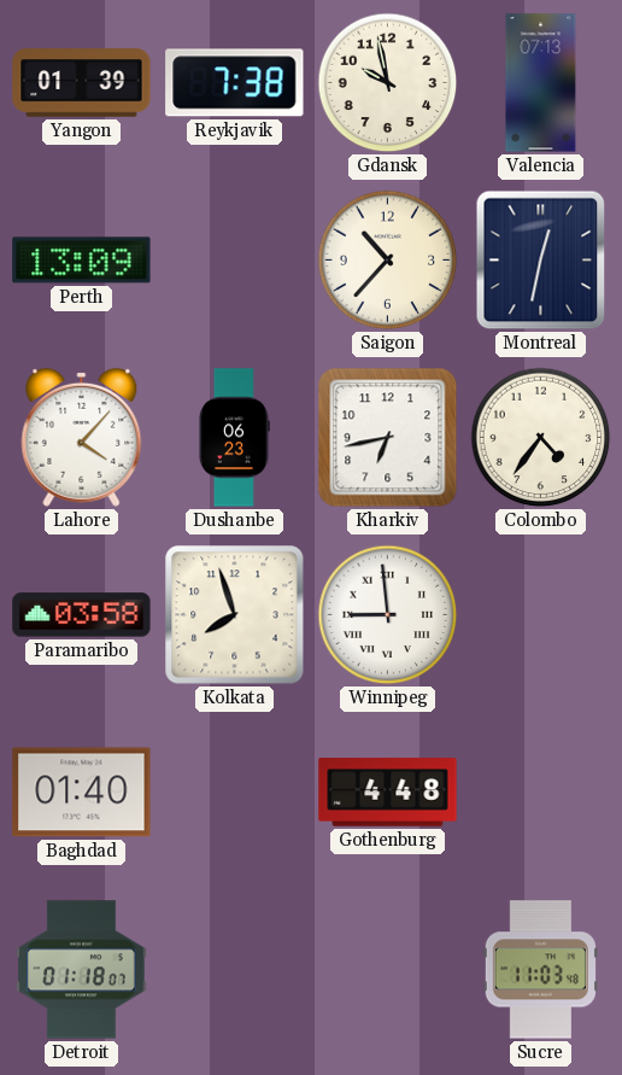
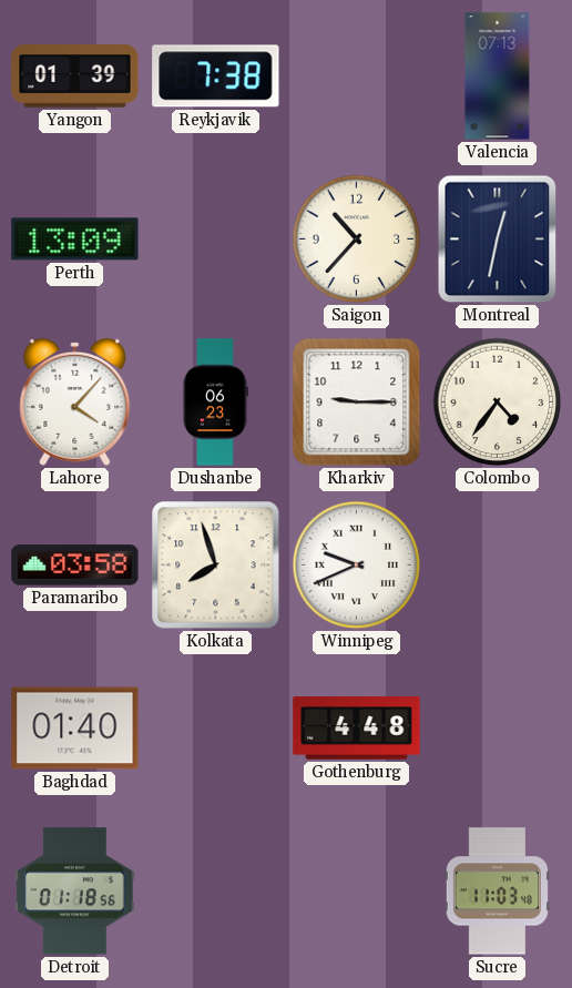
Gdansk: 9:58 -> none (388, 83)
Kharkiv: 6:43 -> 9:15 (357, 403)
Winnipeg: 8:59 -> 9:41 (357, 566)
Detroit: 01:18:07 -> 01:18:56 (75, 892)
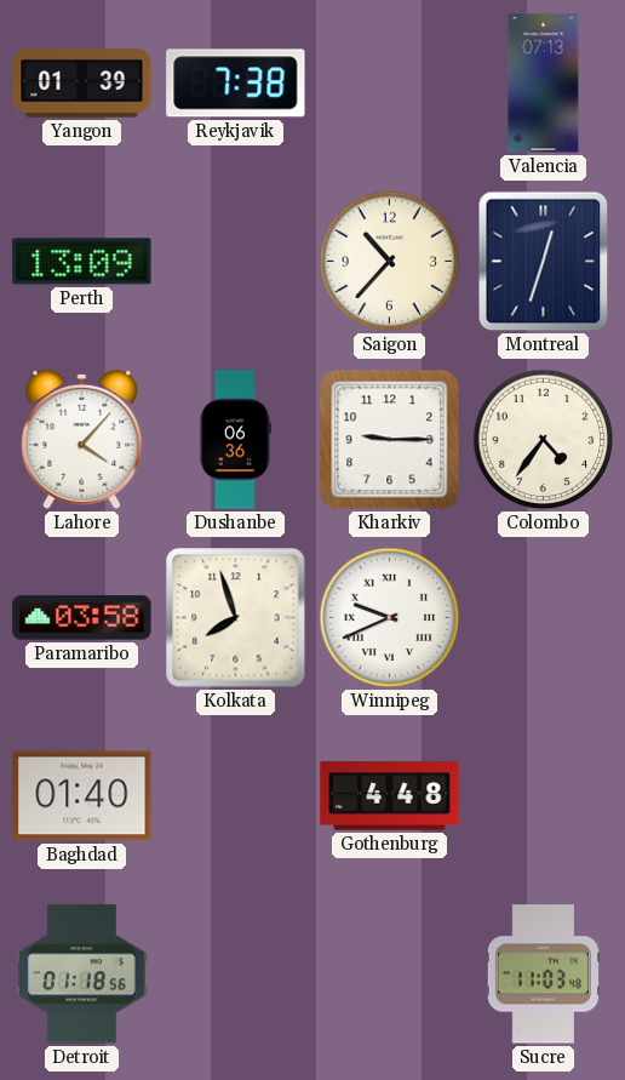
Montreal: 12:32 -> 12:33 (544, 262)
Dushanbe: 06:23 -> 06:36 (235, 440)
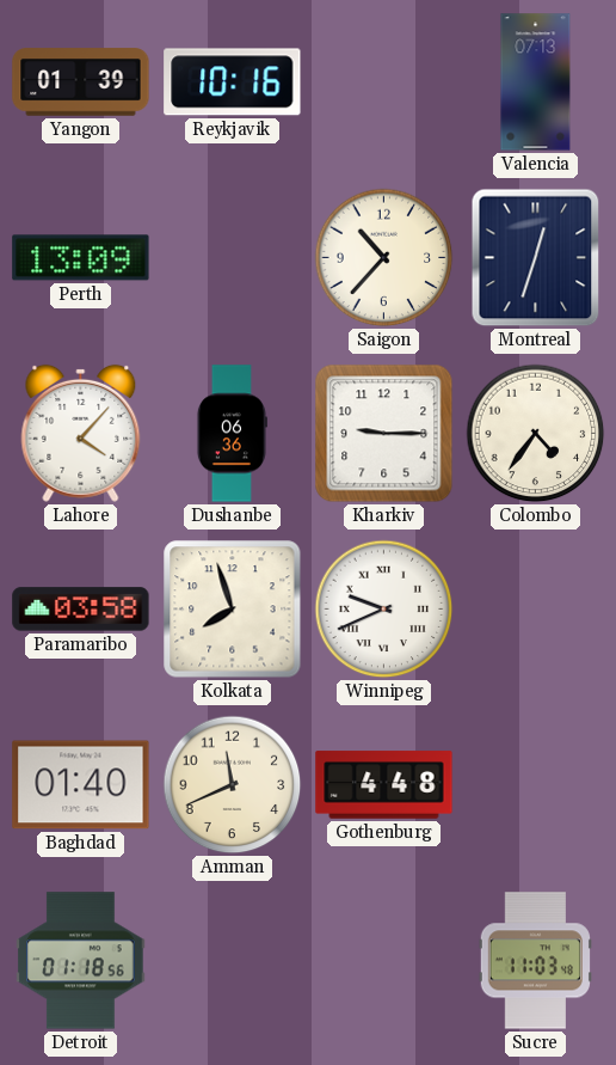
Reykjavik: 7:38 -> 10:16 (233, 82)
Amman: none -> 11:41 (233, 785)
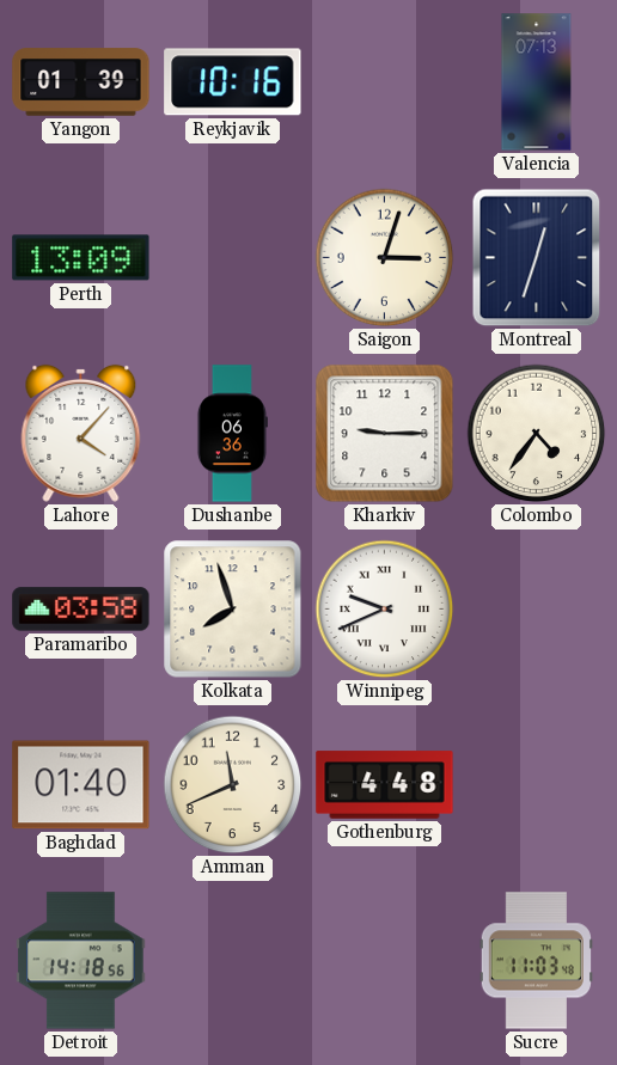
Saigon: 10:37 -> 3:03 (385, 258)
Detroit: 01:18 -> 14:18 (81, 961)
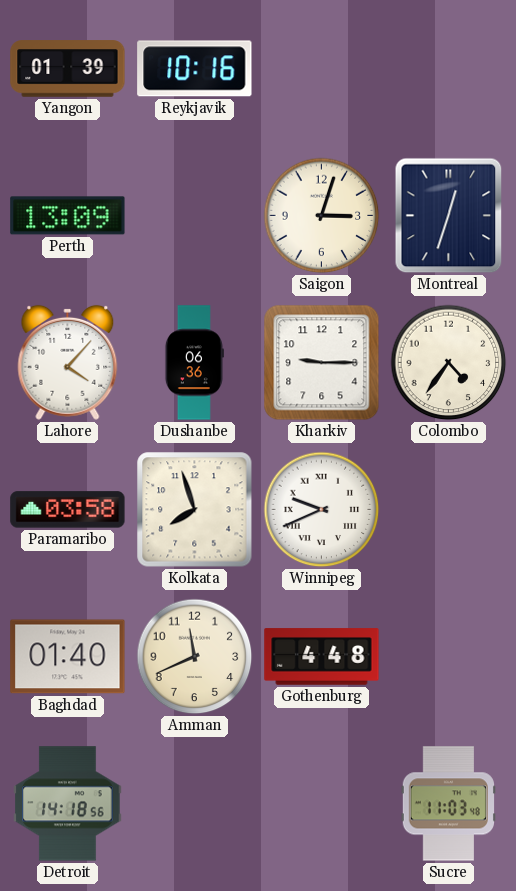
Valencia: 07:13 -> none (537, 82)
